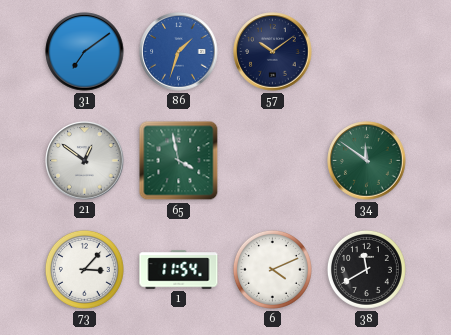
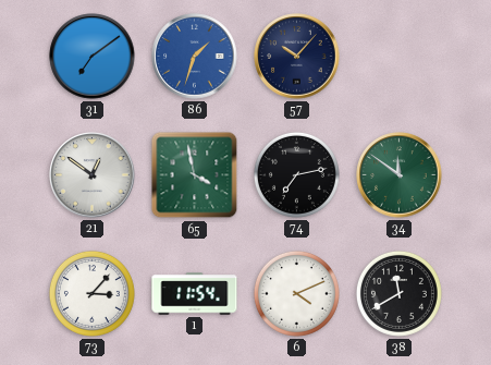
57: 10:09 -> 10:07 (297, 57)
74: none -> 7:13 (296, 174)
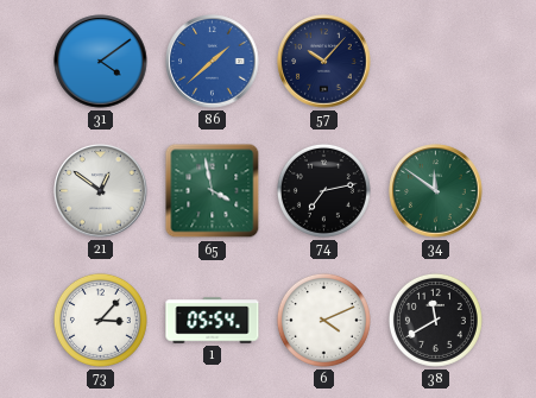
31: 7:09 -> 4:09 (101, 62)
86: 1:33 -> 1:38 (213, 62)
1: 11:54 -> 05:54 (213, 321)
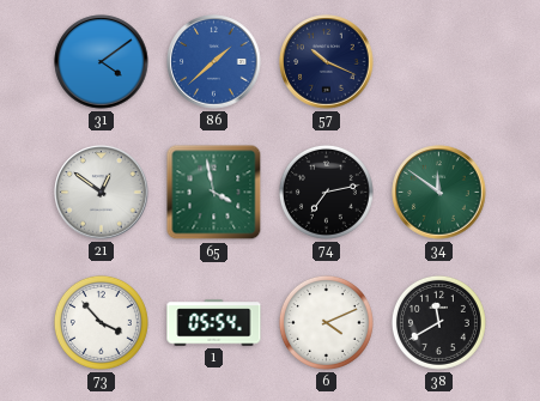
57: 10:07 -> 10:19 (327, 62)
73: 3:07 -> 3:53 (101, 322)
